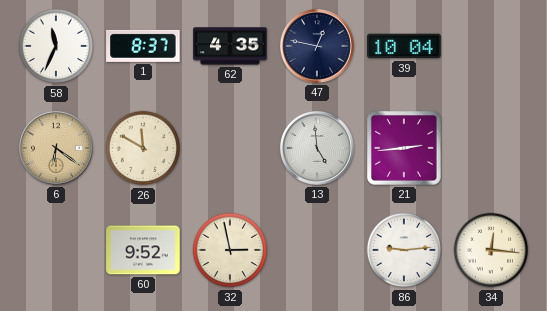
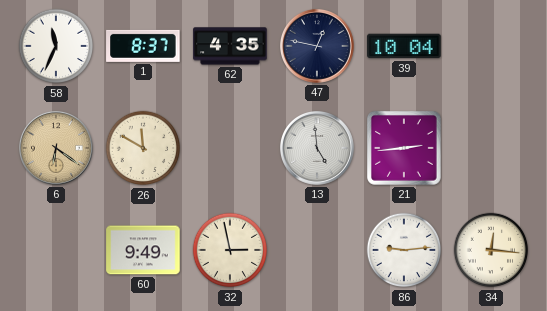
60: 9:52 -> 9:49 (143, 250)
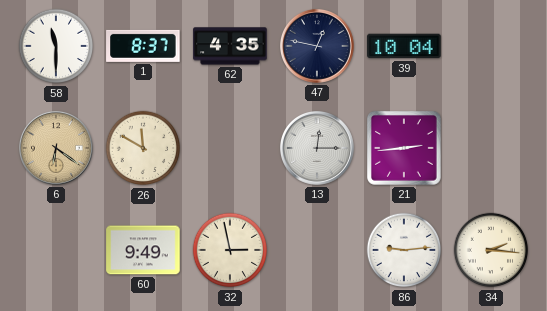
58: 11:34 -> 11:30 (56, 46)
13: 4:59 -> 12:15 (317, 148)
34: 12:16 -> 2:16 (491, 250)
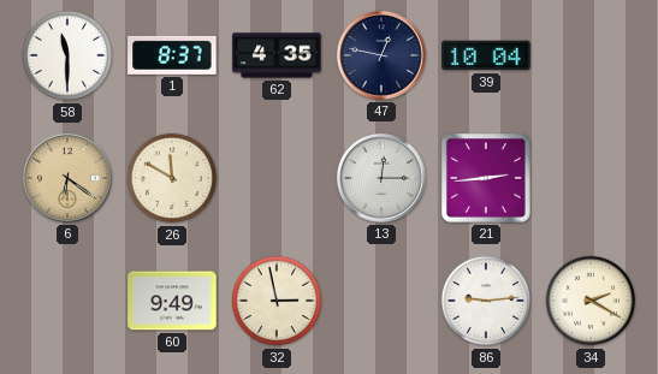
34: 2:16 -> 2:20 (591, 301)
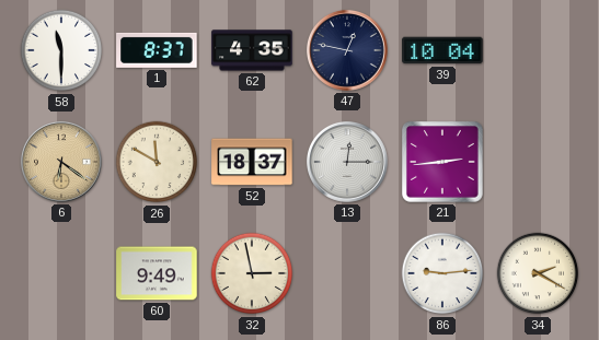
52: none -> 18:37 (252, 162)
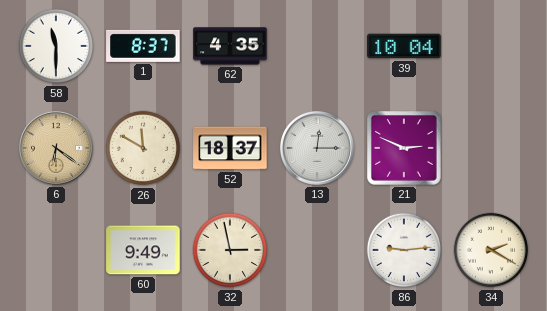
47: 12:47 -> none (347, 50)
21: 2:44 -> 2:49 (405, 149)
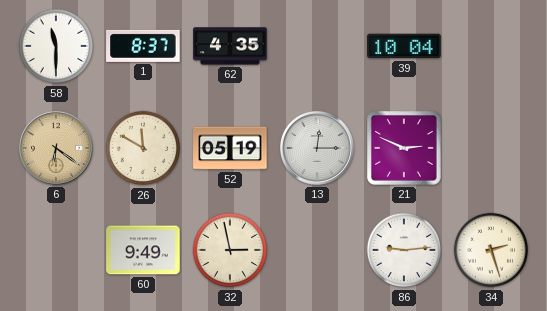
52: 18:37 -> 05:19 (230, 148)
34: 2:20 -> 2:27 (491, 250)
